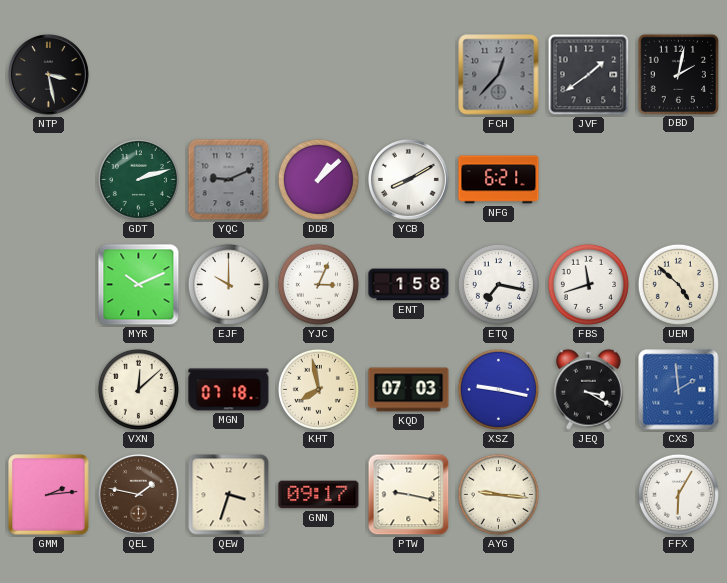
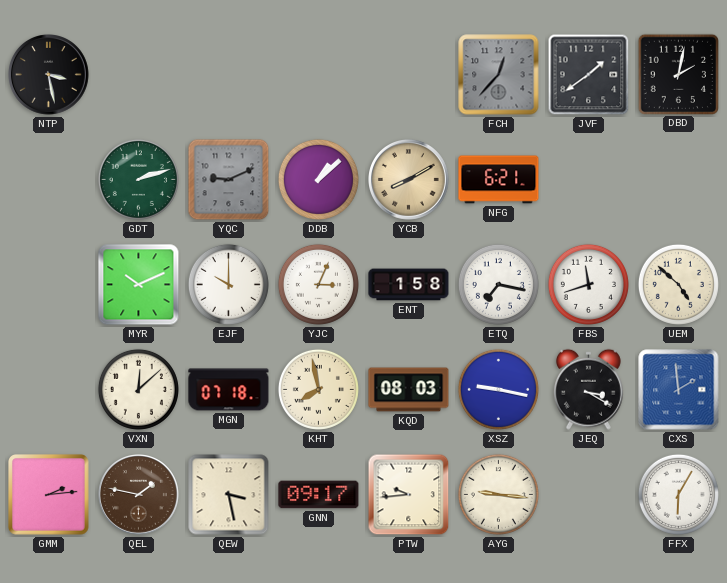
YCB dial: white -> champagne (409, 180)
KQD: 07:03 -> 08:03 (409, 390)
QEW: 3:33 -> 3:28 (229, 495)
PTW: 9:17 -> 9:44 (409, 495)
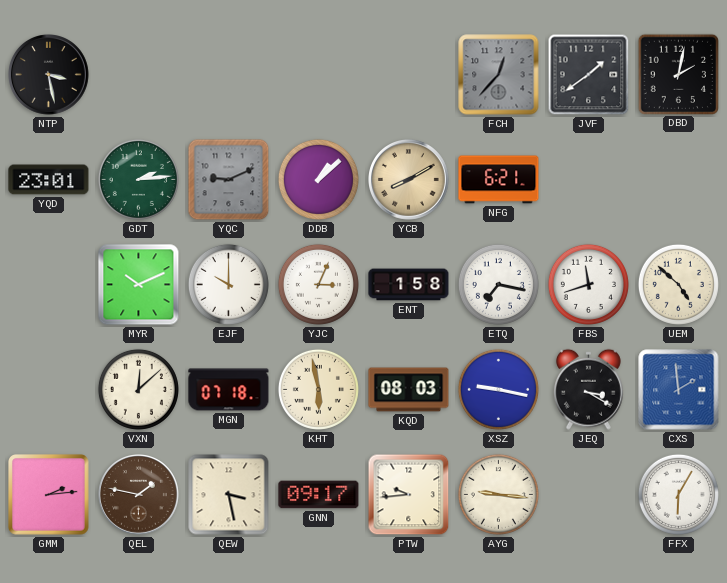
YQD: none -> 23:01 (49, 180)
GDT: 2:12 -> 2:14 (138, 179)
KHT: 7:58 -> 5:58 (318, 389)
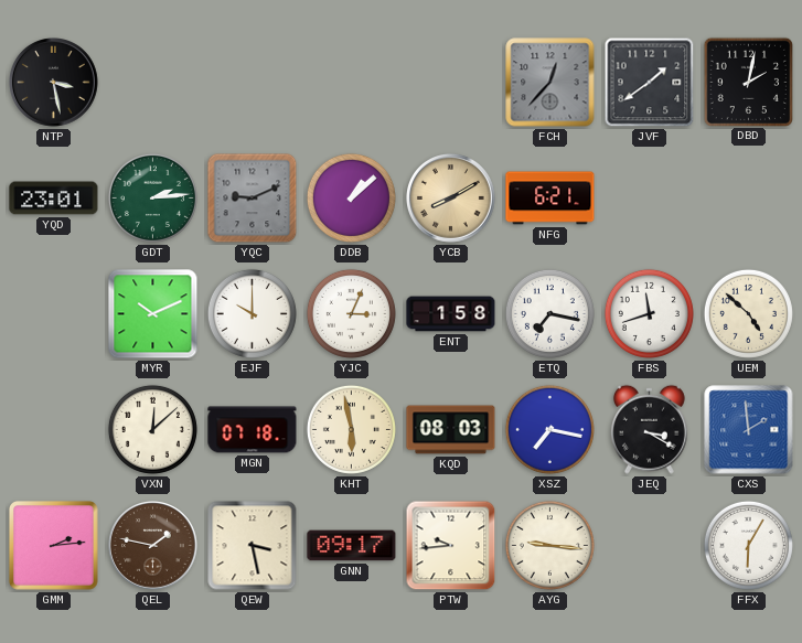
XSZ: 9:17 -> 7:17 (549, 429)
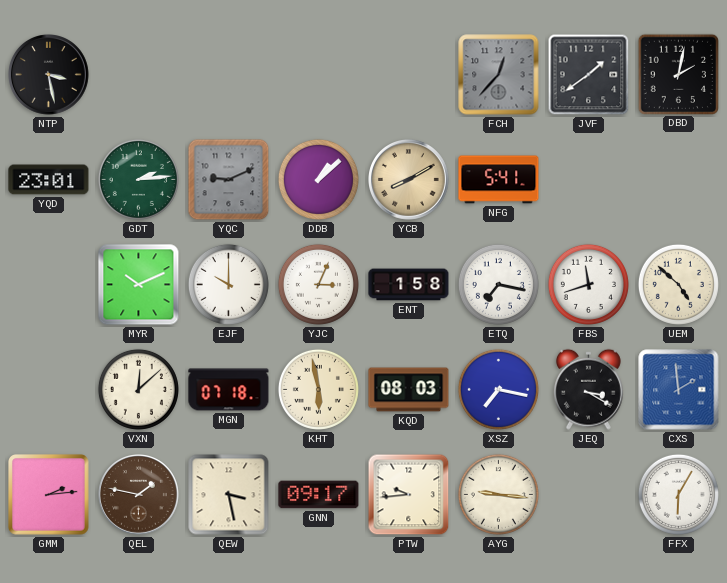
NFG: 6:21 -> 5:41 (499, 180)
